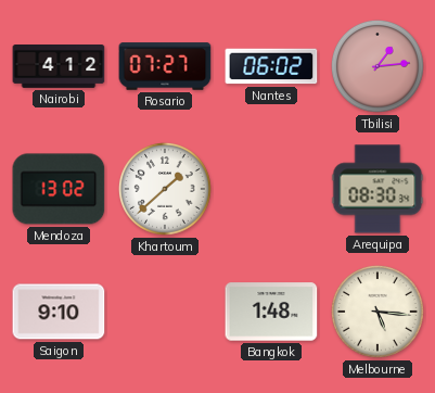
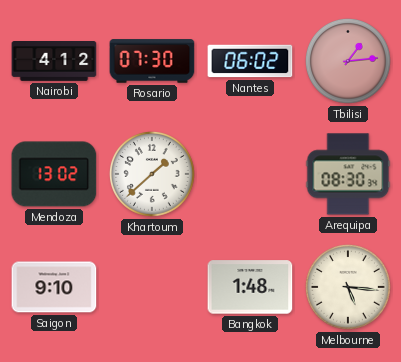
Rosario: 07:27 -> 07:30 (152, 61)
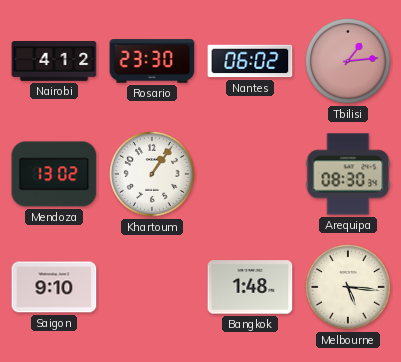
Rosario: 07:30 -> 23:30 (152, 61)
Khartoum: 1:38 -> 1:06 (152, 174)
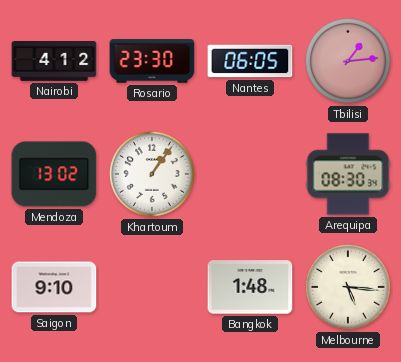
Nantes: 06:02 -> 06:05 (250, 61)
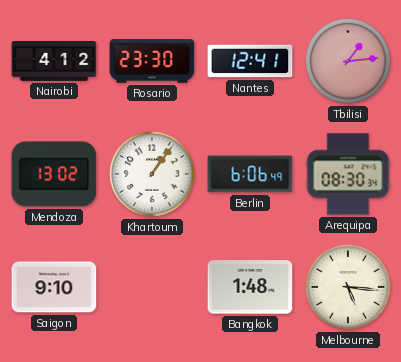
Nantes: 06:05 -> 12:41 (250, 61)
Berlin: none -> 6:06 (250, 174)
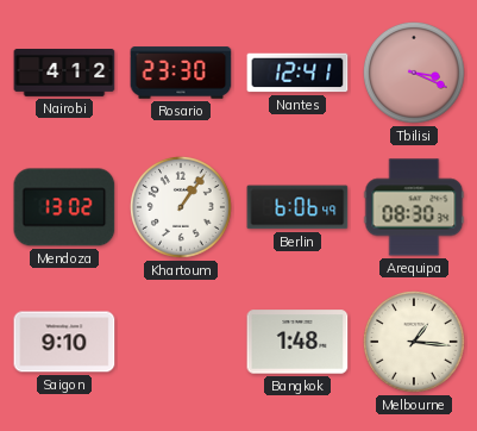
Tbilisi: 1:14 -> 3:19 (414, 73)
Melbourne: 5:16 -> 1:16 (414, 342)
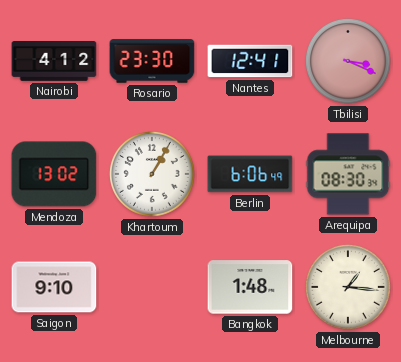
Khartoum: 1:06 -> 1:05 (152, 174)
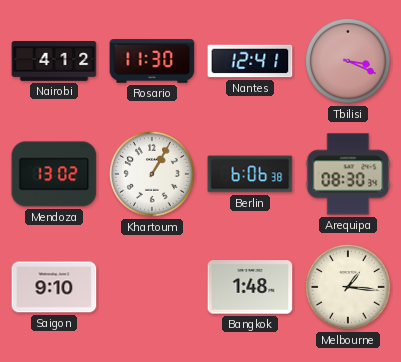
Rosario: 23:30 -> 11:30 (152, 61)
Berlin: 6:06:49 -> 6:06:38 (250, 174)
